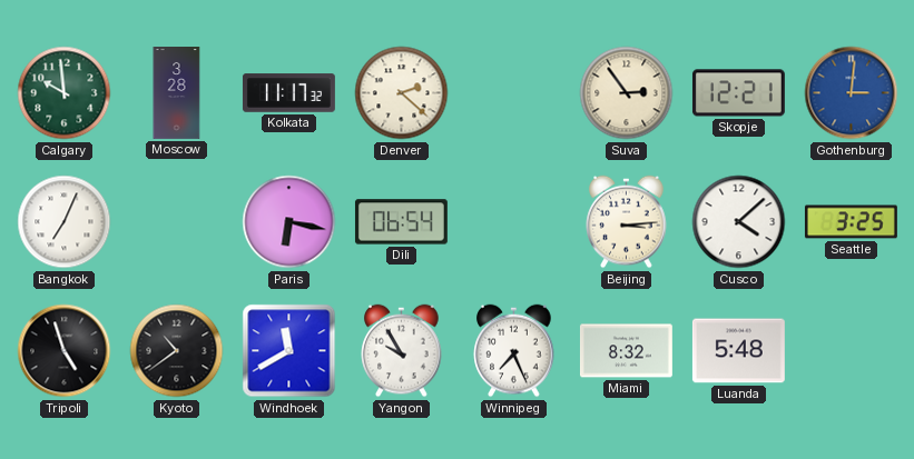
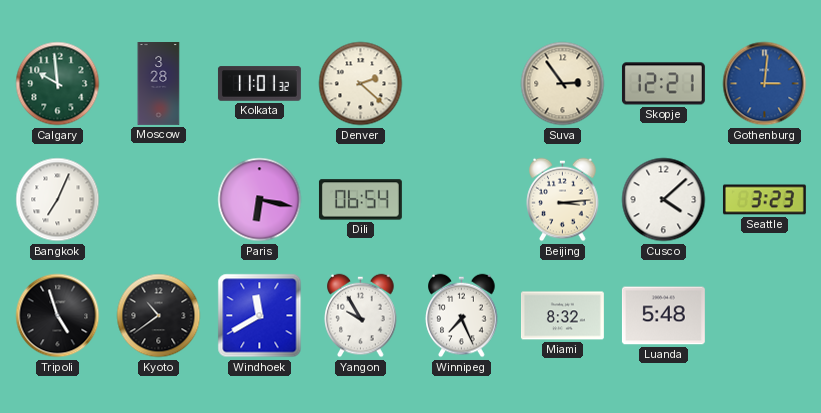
Kolkata: 11:17 -> 11:01 (259, 84)
Seattle: 3:25 -> 3:23 (764, 200)
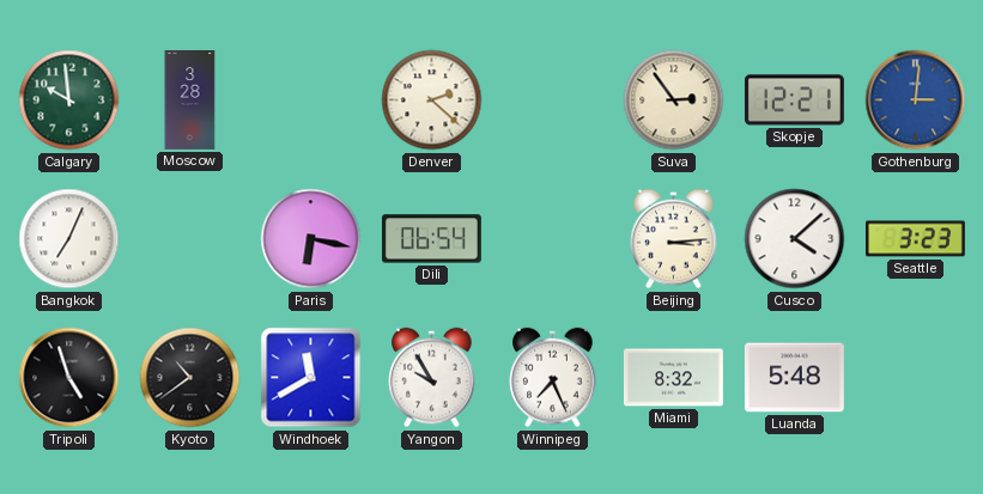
Kolkata: 11:01 -> none (259, 84)
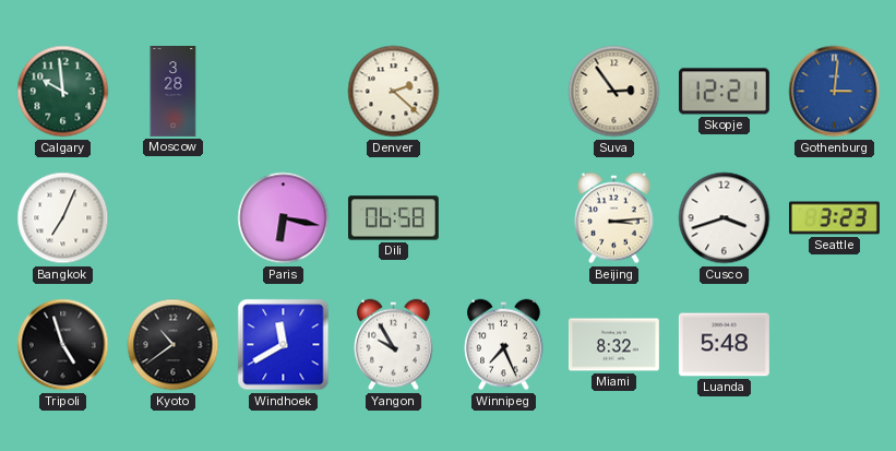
Dili: 06:54 -> 06:58 (393, 218)
Cusco: 4:08 -> 3:42 (725, 218)
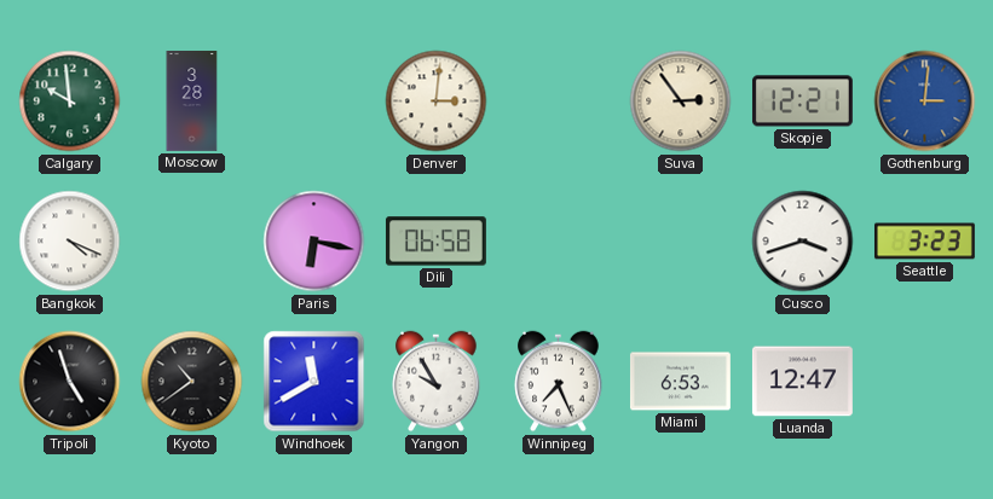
Denver: 2:22 -> 3:01 (437, 101)
Bangkok: 7:04 -> 4:19 (70, 242)
Beijing: 3:14 -> none (614, 218)
Miami: 8:32 -> 6:53 (680, 382)
Luanda: 5:48 -> 12:47 (802, 382)
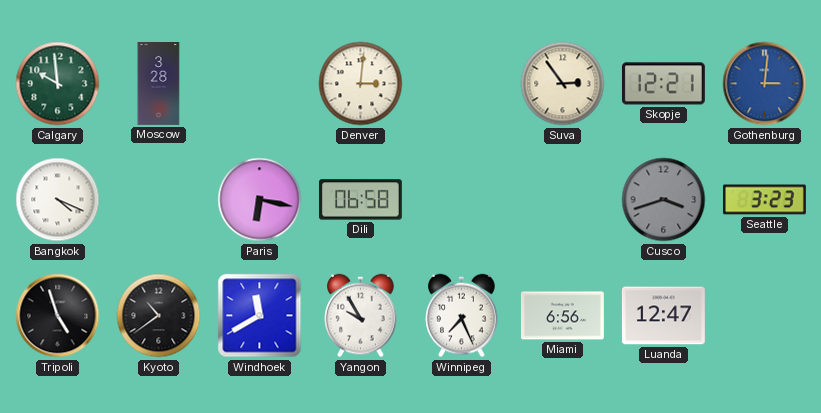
Cusco dial: white -> grey (664, 200)
Miami: 6:53 -> 6:56 (562, 316)
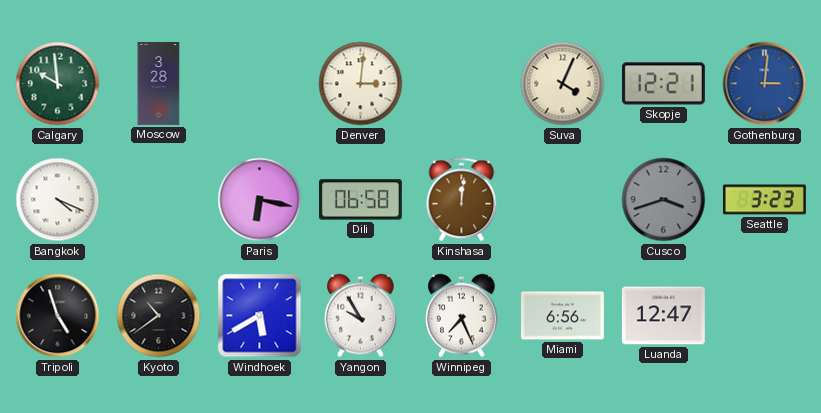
Suva: 2:54 -> 4:04 (563, 84)
Kinshasa: none -> 12:01 (462, 200)
Windhoek: 11:40 -> 5:40 (260, 316)
